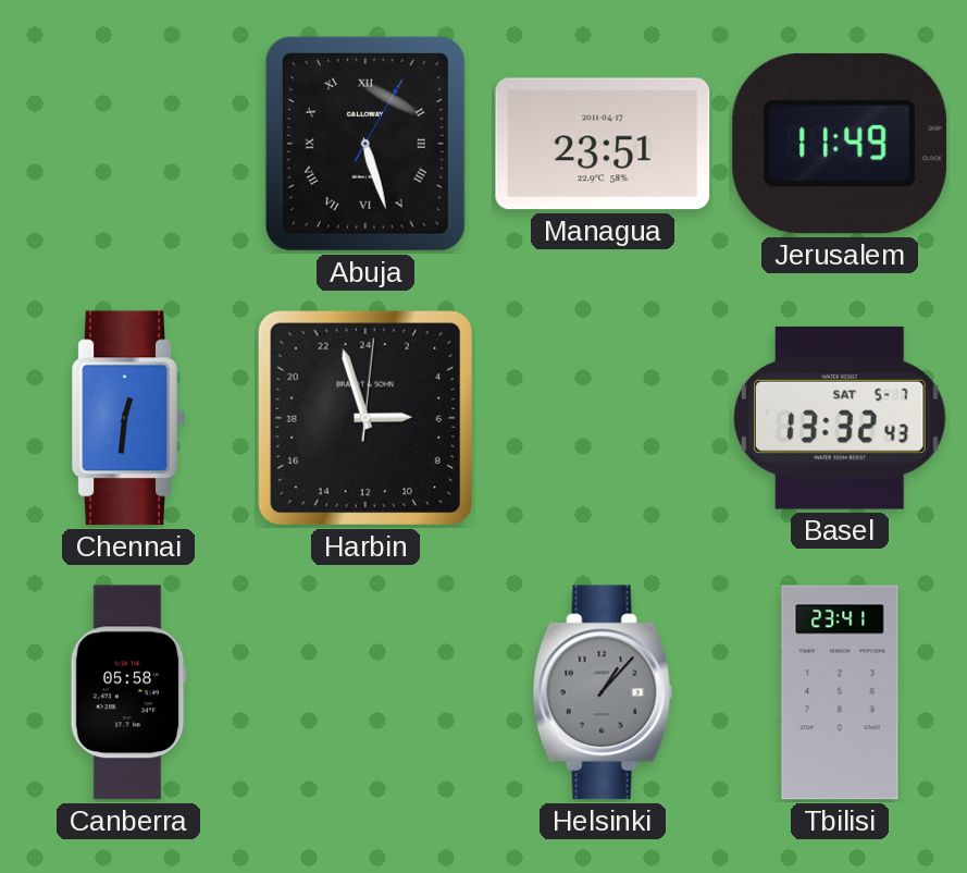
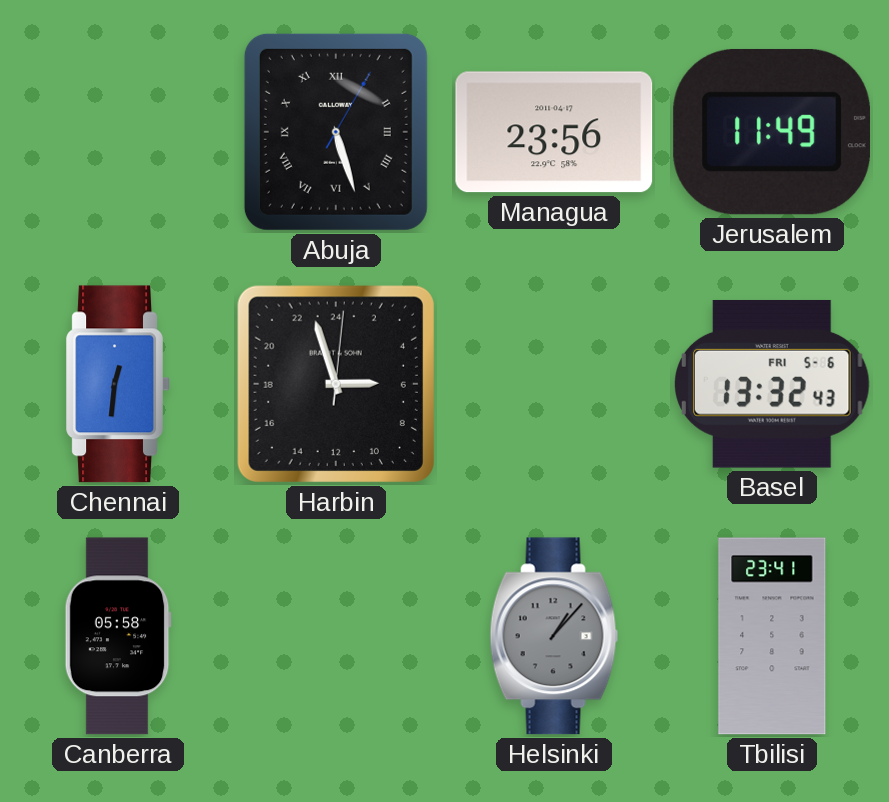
Managua: 23:51 -> 23:56 (554, 132)
Basel date: SAT 5-7 -> FRI 5-6 (773, 384)
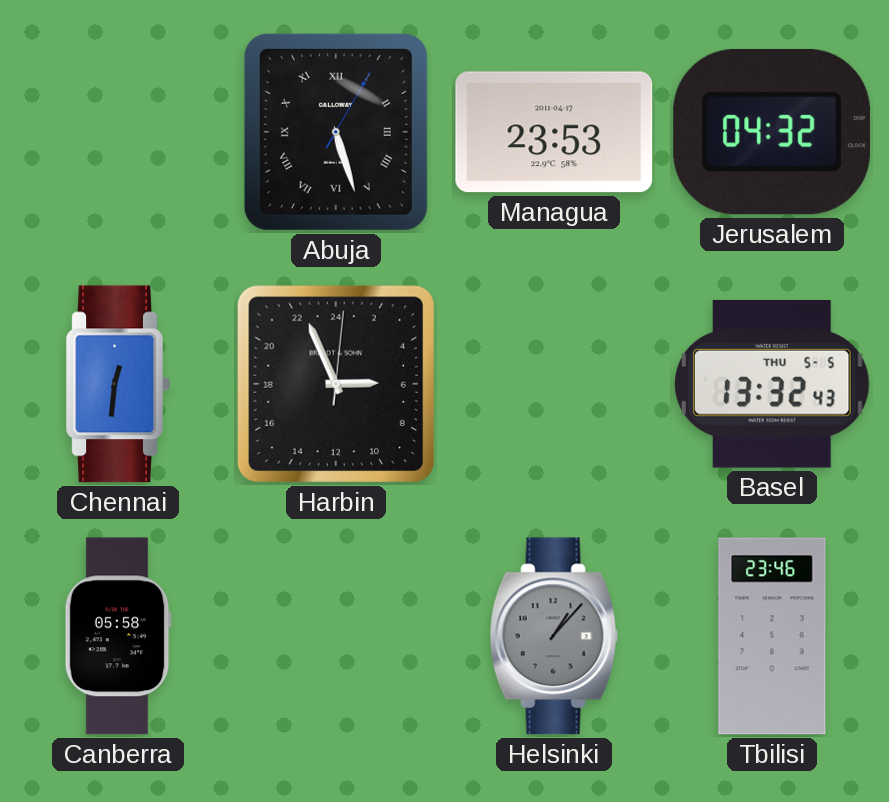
Managua: 23:56 -> 23:53 (554, 132)
Jerusalem: 11:49 -> 04:32 (772, 132)
Harbin: 5:57 -> 5:56 (336, 384)
Basel date: FRI 5-6 -> THU 5-5 (773, 384)
Tbilisi: 23:41 -> 23:46 (772, 636)
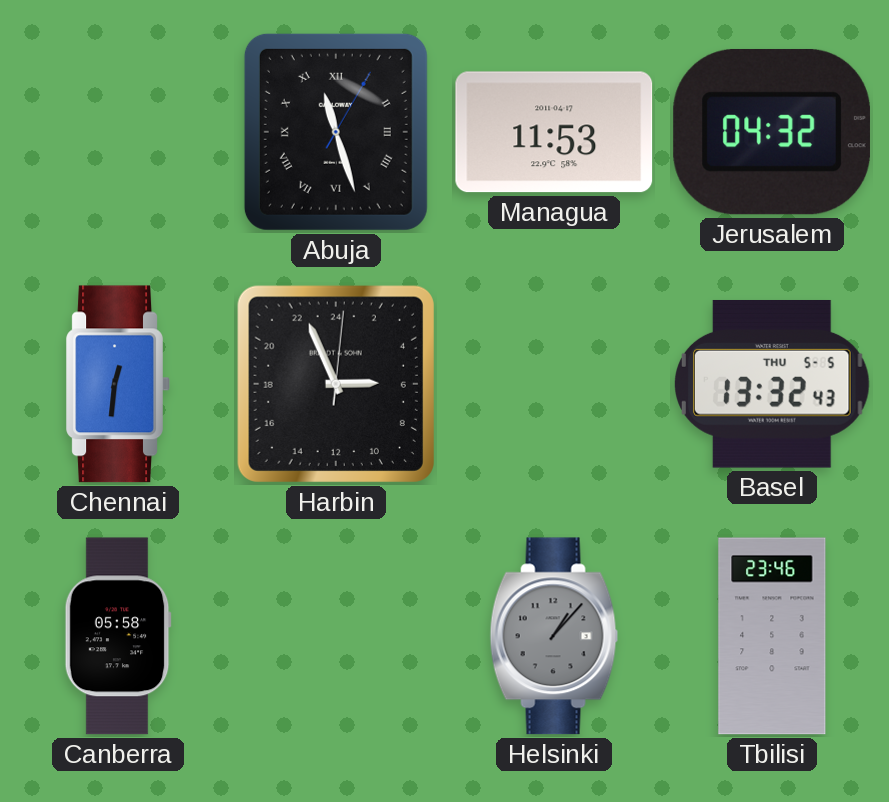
Abuja: 5:27 -> 11:27 (336, 132)
Managua: 23:53 -> 11:53 (554, 132)
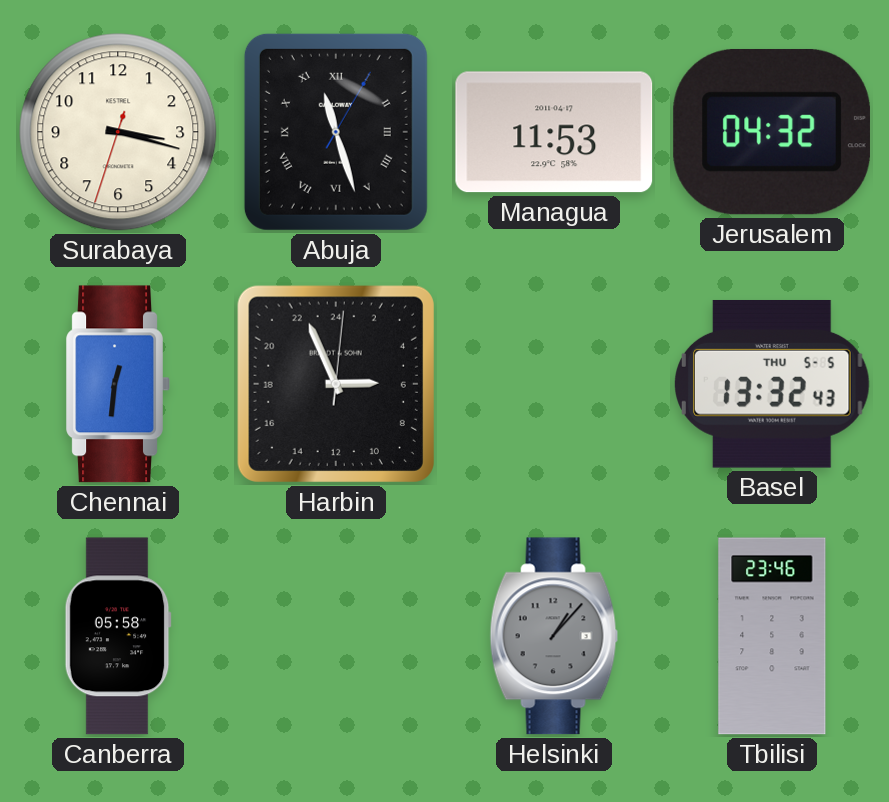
Surabaya: none -> 3:17 (118, 132)
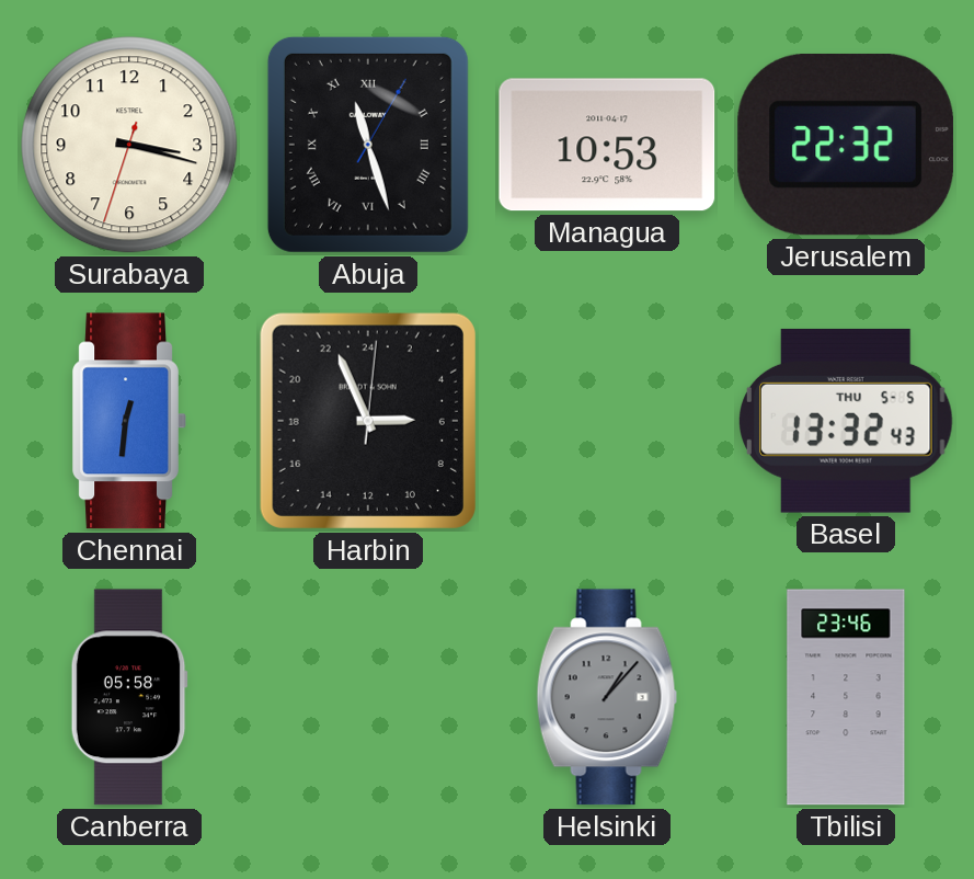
Managua: 11:53 -> 10:53 (607, 145)
Jerusalem: 04:32 -> 22:32 (846, 145)
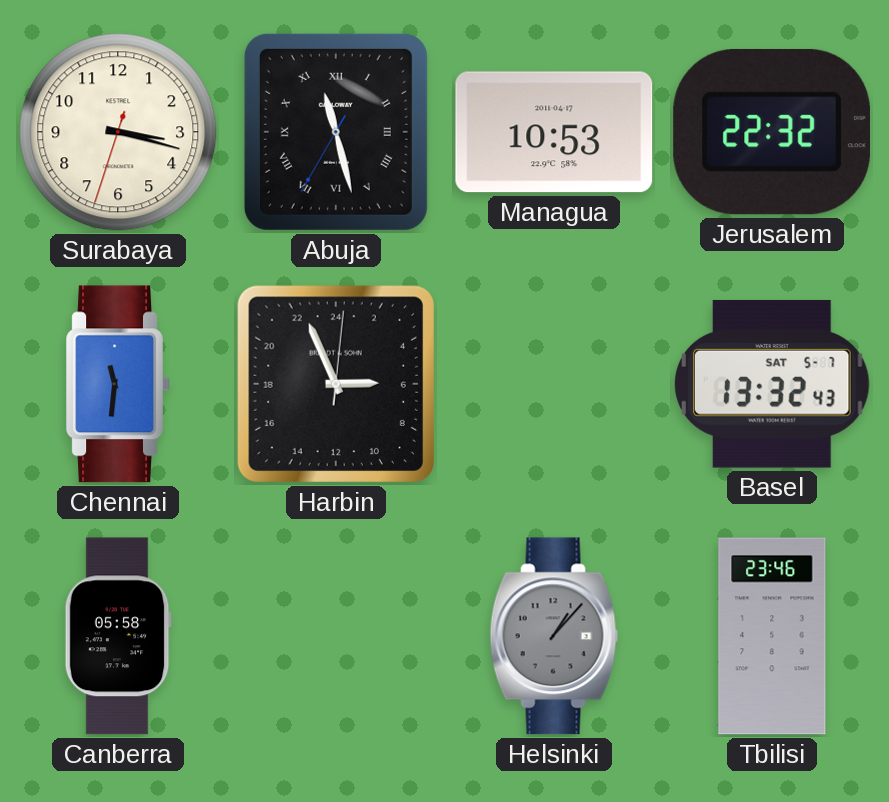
Abuja: 11:27:05 -> 11:27:35 (336, 132)
Chennai: 12:31 -> 11:31 (118, 384)
Basel date: THU 5-5 -> SAT 5-7 (773, 384)
